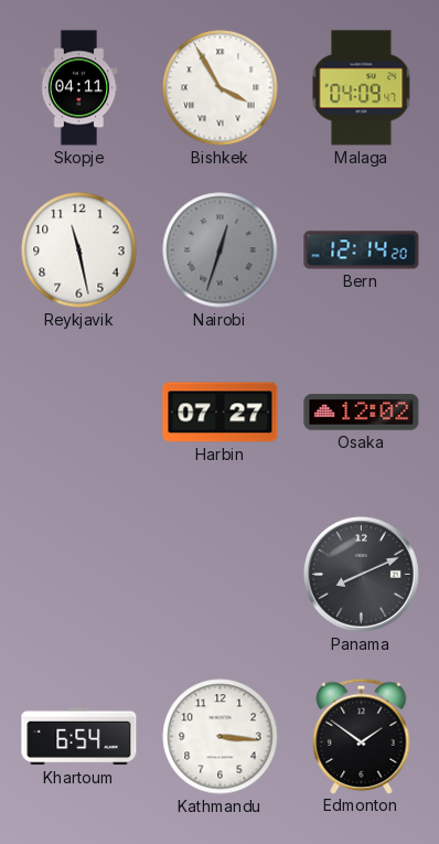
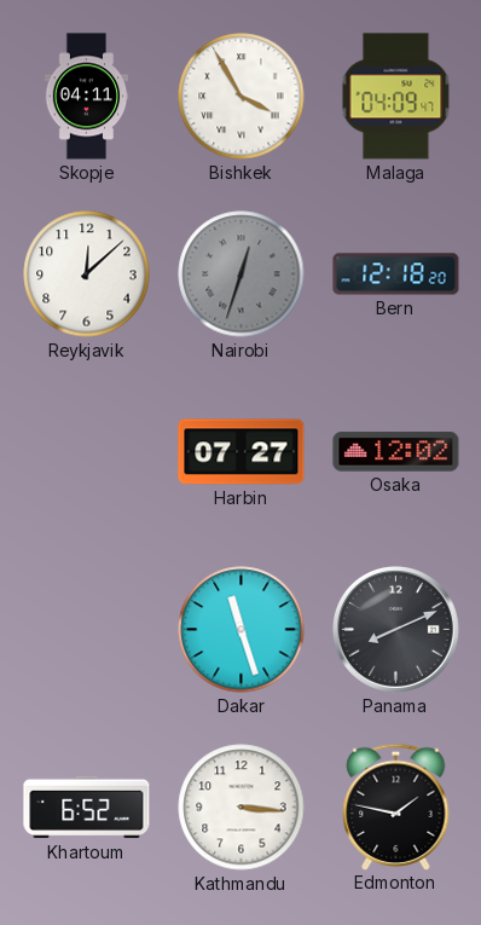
Reykjavik: 11:28 -> 12:08 (87, 274)
Bern: 12:14 -> 12:18 (396, 274)
Dakar: none -> 11:27 (242, 630)
Khartoum: 6:54 -> 6:52 (87, 808)
Edmonton: 1:51 -> 1:47 (396, 807)
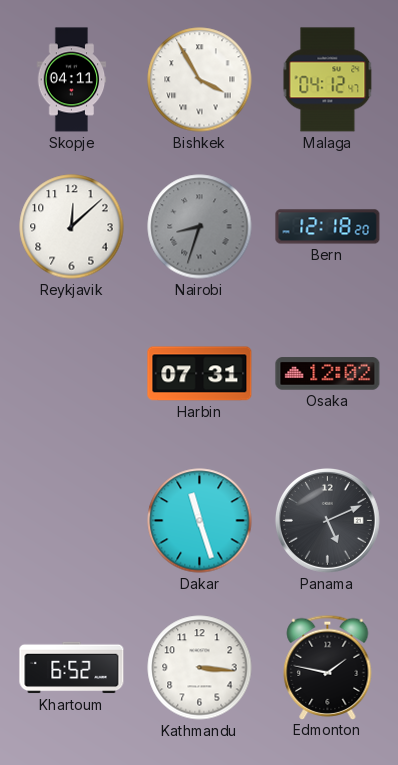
Malaga: 04:09 -> 04:12 (328, 80)
Nairobi: 12:33 -> 8:33 (200, 227)
Harbin: 07:27 -> 07:31 (200, 374)
Panama: 8:11 -> 5:11 (327, 520)
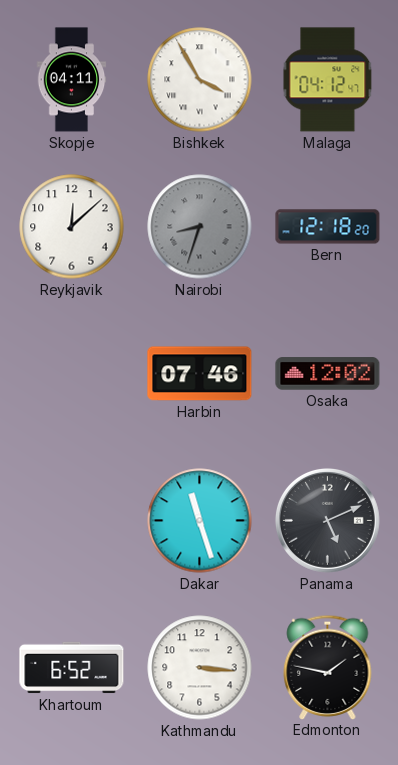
Harbin: 07:31 -> 07:46 (200, 374)
